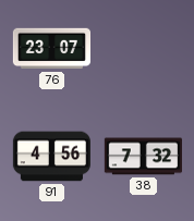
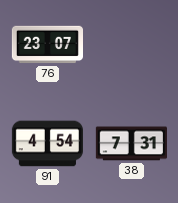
91: 4:56 -> 4:54 (47, 144)
38: 7:32 -> 7:31 (131, 144)
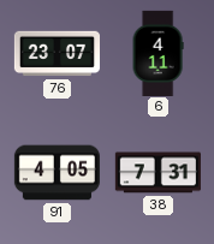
6: none -> 4:11 (157, 53)
91: 4:54 -> 4:05 (57, 173)
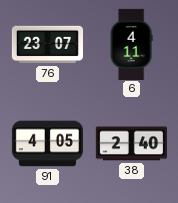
38: 7:31 -> 2:40 (131, 144)
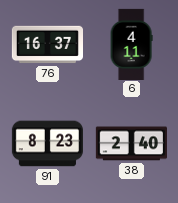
76: 23:07 -> 16:37 (47, 45)
91: 4:05 -> 8:23 (47, 144)
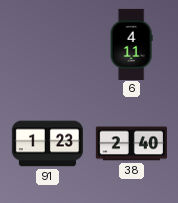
76: 16:37 -> none (47, 45)
91: 8:23 -> 1:23 (47, 144)
